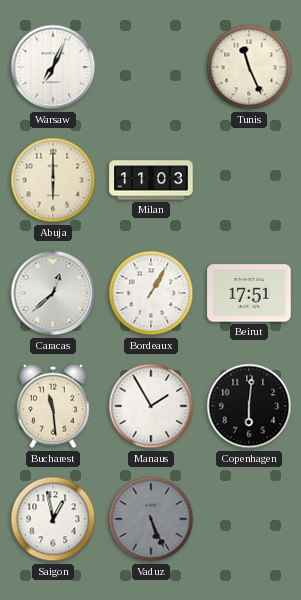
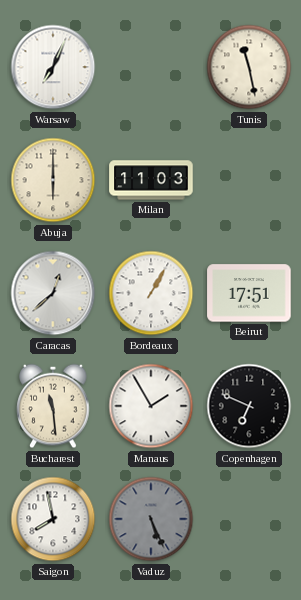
Tunis: 11:26 -> 11:28 (249, 67)
Copenhagen: 6:01 -> 6:49 (249, 406)
Saigon: 12:58 -> 7:58 (53, 519)
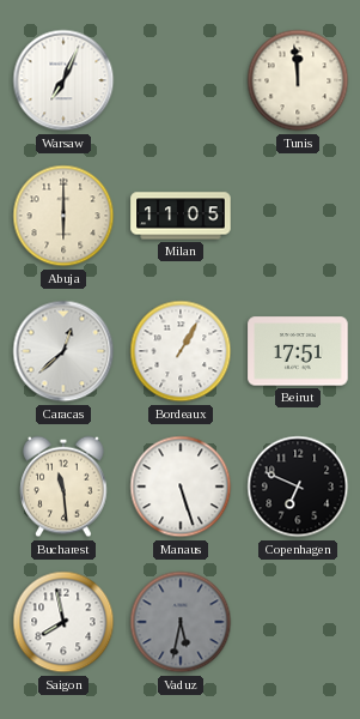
Tunis: 11:28 -> 11:59 (298, 80)
Milan: 11:03 -> 11:05 (181, 216)
Manaus: 1:55 -> 5:27 (181, 487)
Vaduz: 5:26 -> 5:32 (181, 622)
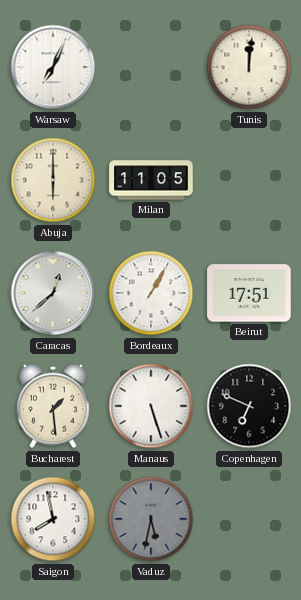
Tunis: 11:59 -> 12:01 (249, 67)
Bucharest: 11:29 -> 1:29 (53, 406)
